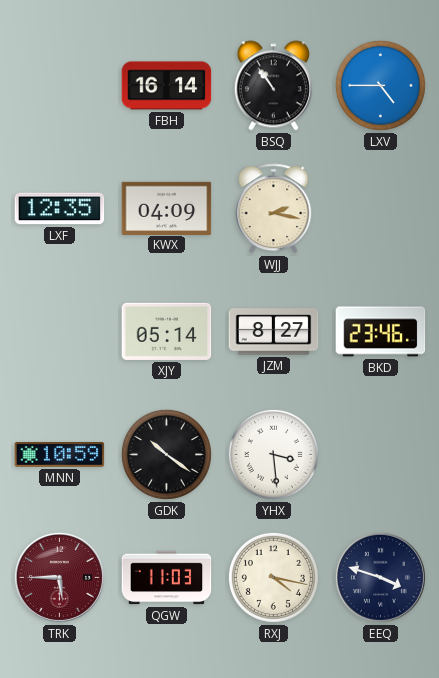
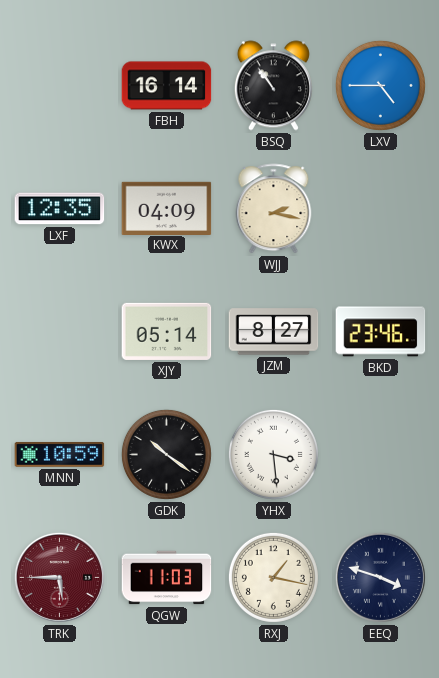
RXJ: 4:17 -> 1:17 (273, 577)
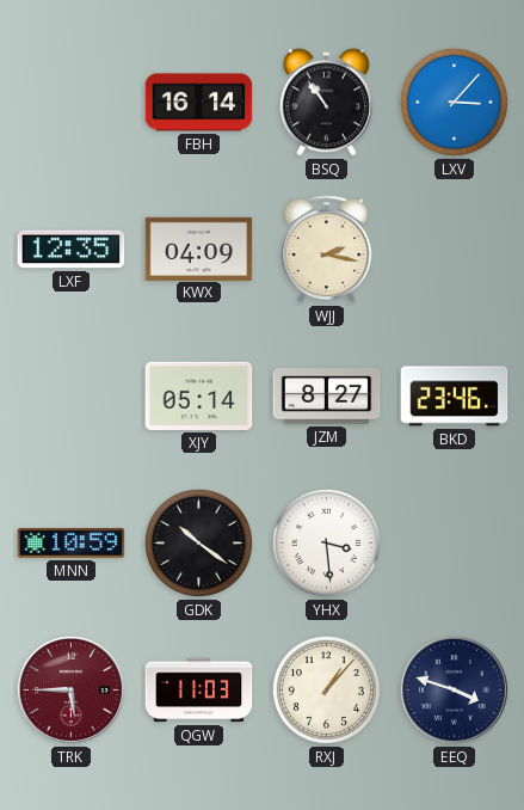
LXV: 4:45 -> 3:07 (454, 102)
RXJ: 1:17 -> 1:07 (326, 689)
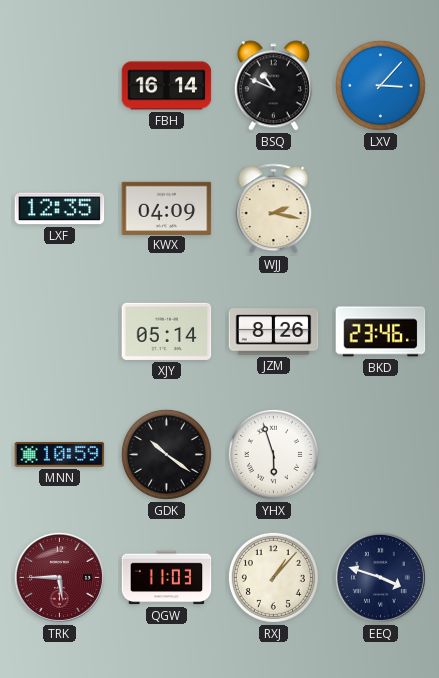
BSQ: 10:54 -> 10:49 (273, 86)
JZM: 8:27 -> 8:26 (274, 332)
YHX: 3:29 -> 5:57 (273, 454)
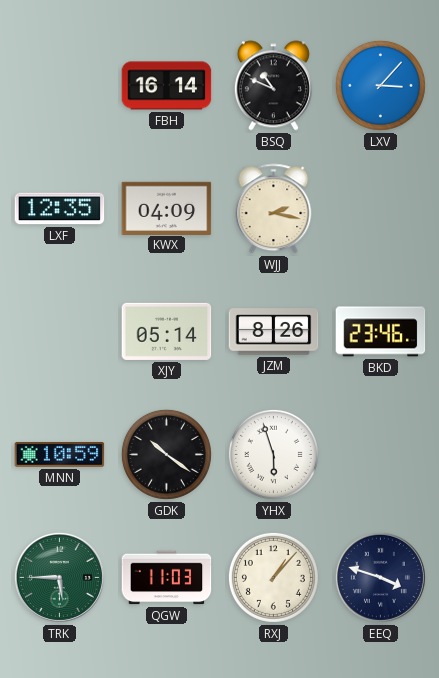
TRK dial: burgundy -> green (59, 577)
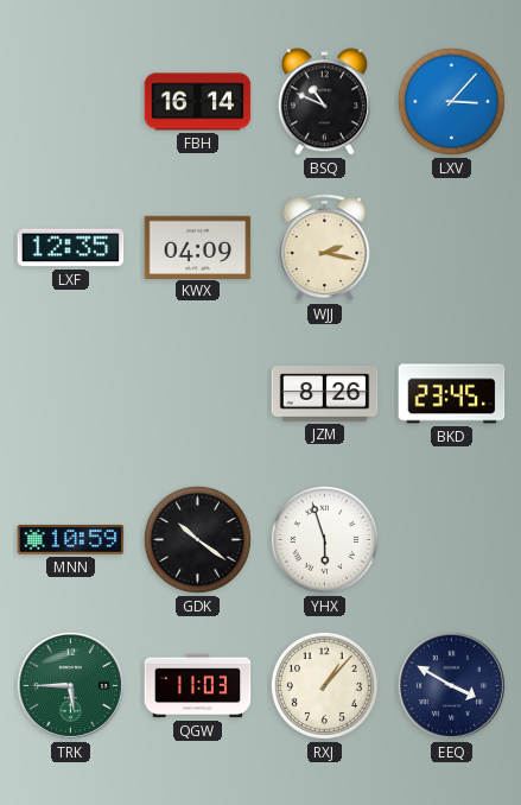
XJY: 05:14 -> none (167, 331)
BKD: 23:46 -> 23:45 (452, 394)
EEQ: 3:48 -> 3:50 (451, 685)
